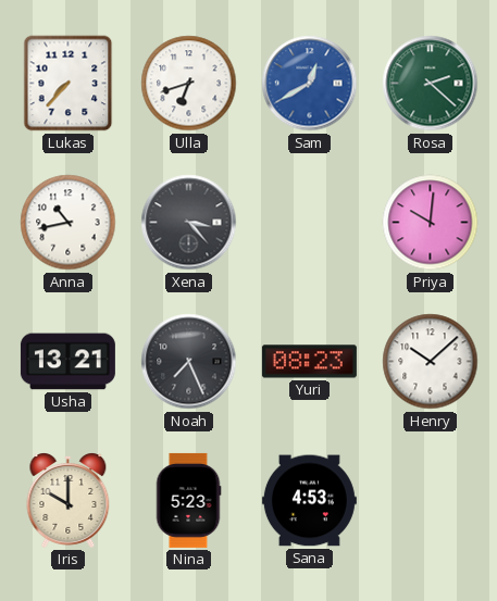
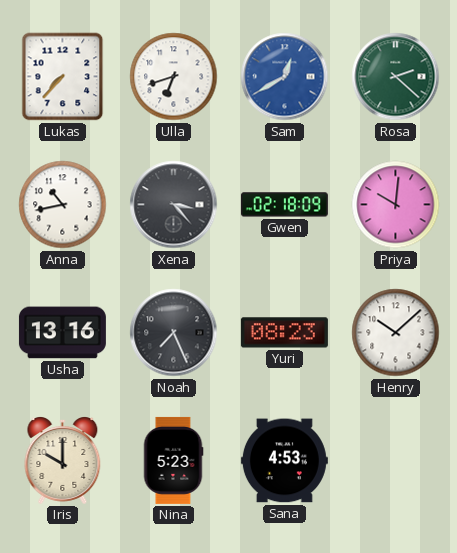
Gwen: none -> 02:18 (284, 205)
Usha: 13:21 -> 13:16 (62, 333)
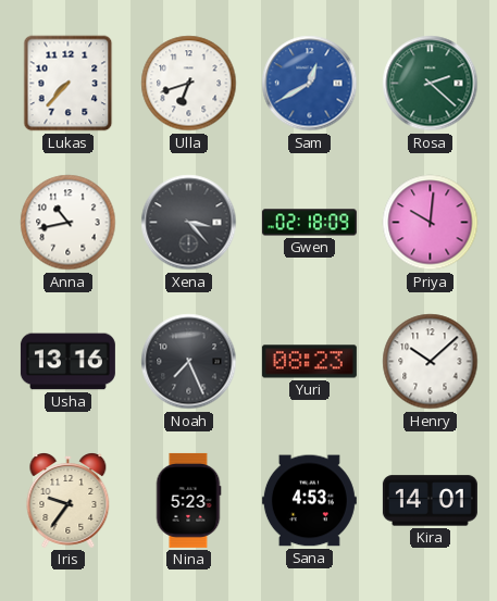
Iris: 10:00 -> 9:36 (69, 501)
Kira: none -> 14:01 (430, 501)
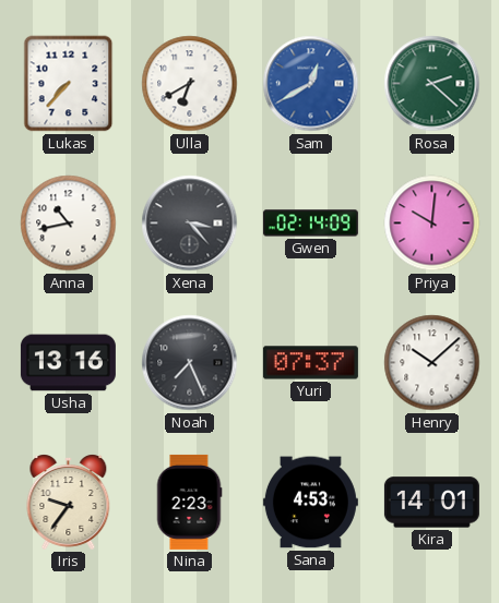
Ulla: 6:42 -> 6:40 (190, 84)
Gwen: 02:18 -> 02:14 (310, 224)
Yuri: 08:23 -> 07:37 (310, 363)
Nina: 5:23 -> 2:23 (189, 502)
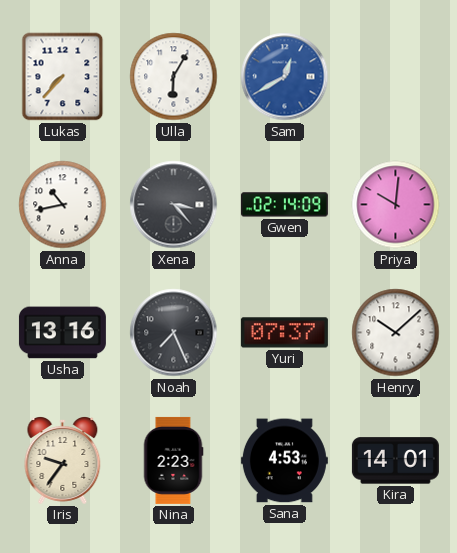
Ulla: 6:40 -> 6:05 (174, 77)
Rosa: 2:22 -> none (432, 84)
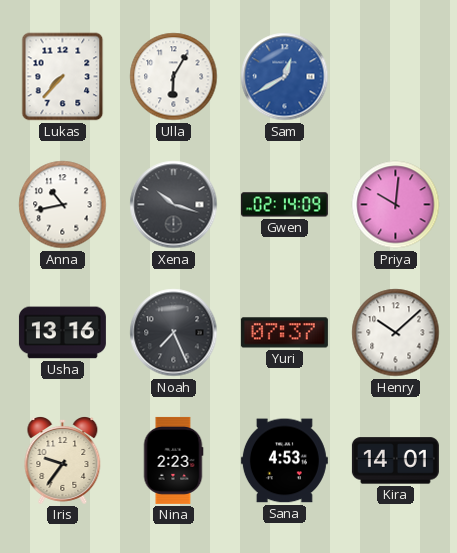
Xena: 3:23 -> 10:18 (174, 205)
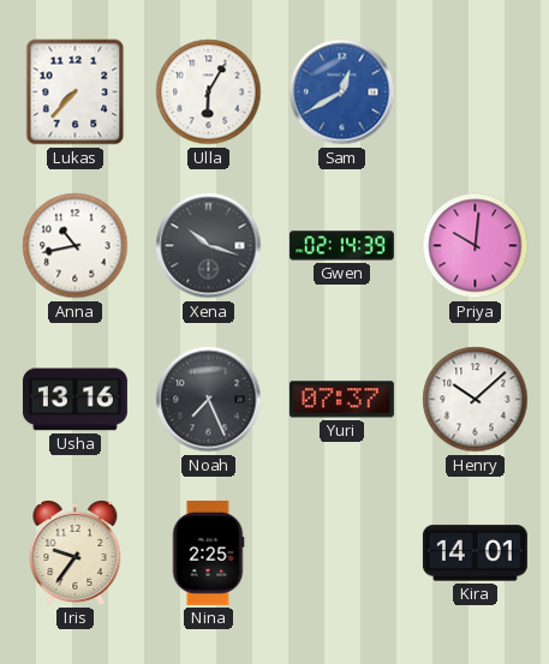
Gwen: 02:14:09 -> 02:14:39 (341, 246)
Nina: 2:23 -> 2:25 (208, 552)
Sana: 4:53 -> none (284, 461)
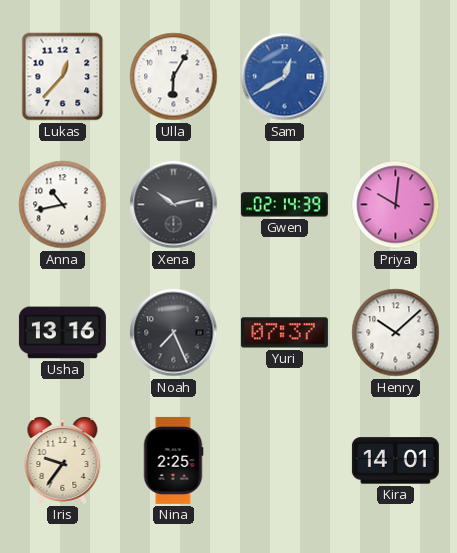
Lukas: 7:37 -> 12:37 (63, 77)
Xena: 10:18 -> 10:13 (174, 205)
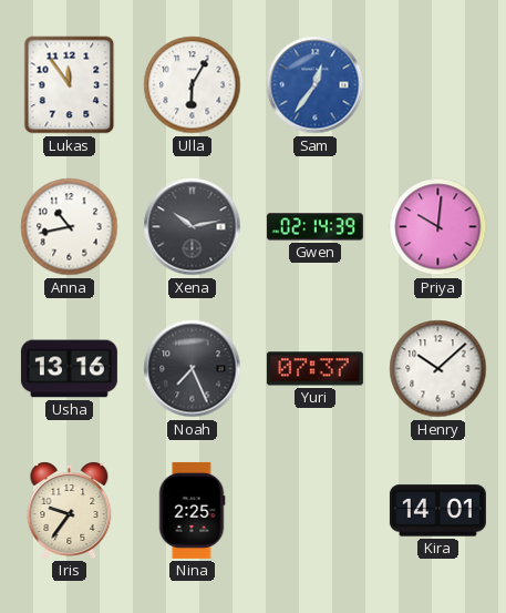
Lukas: 12:37 -> 11:54 (70, 85)
Sam: 12:40 -> 12:36 (316, 85)
